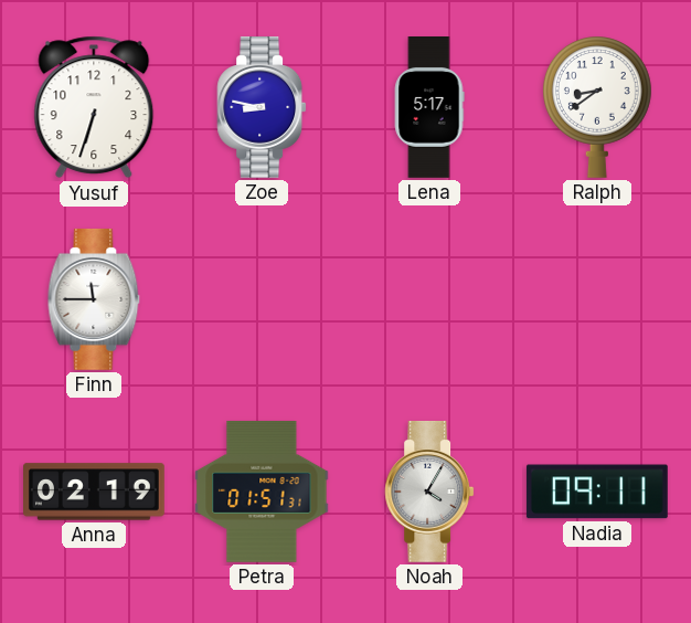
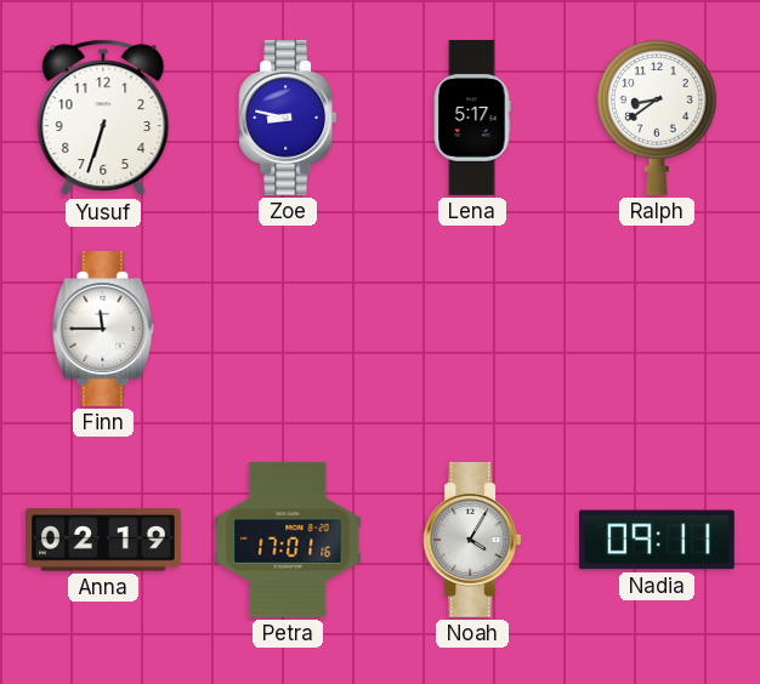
Petra: 01:51 -> 17:01 (288, 540)
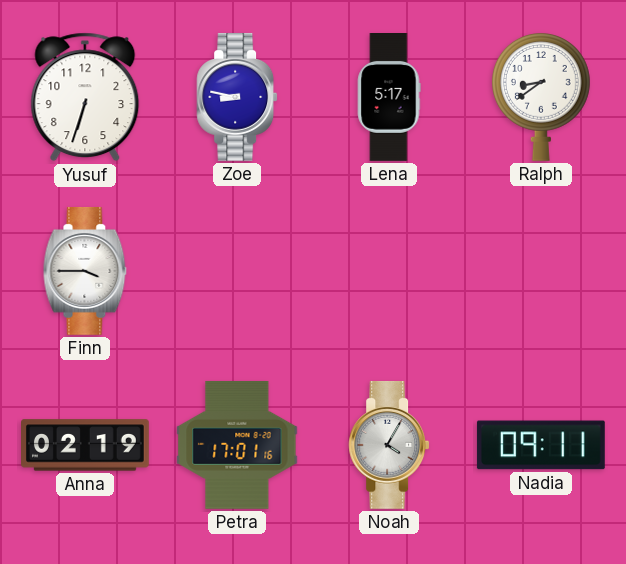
Finn: 11:45 -> 3:45 (85, 271)
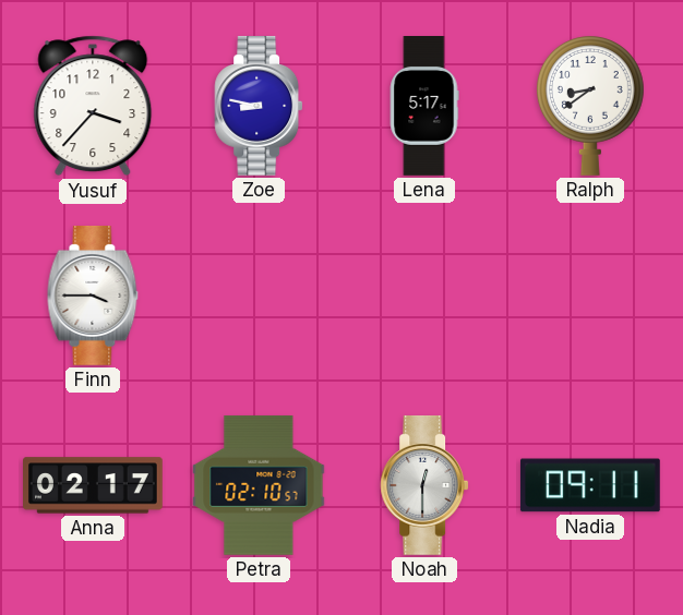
Yusuf: 6:33 -> 3:37 (93, 106)
Anna: 02:19 -> 02:17 (94, 485)
Petra: 17:01 -> 02:10 (259, 485)
Noah: 4:05 -> 12:30 (424, 485)
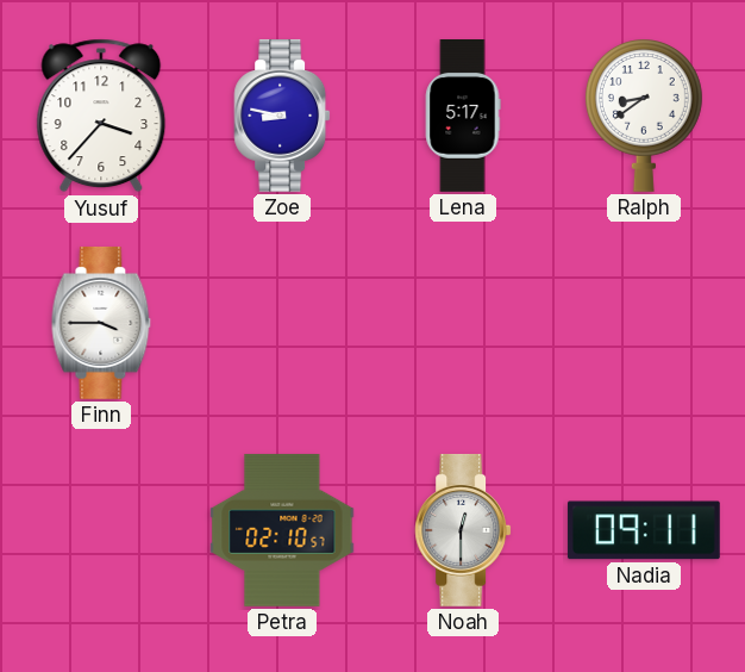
Anna: 02:17 -> none (94, 485)
